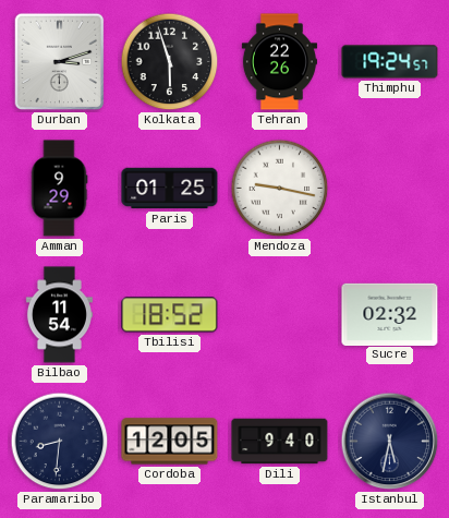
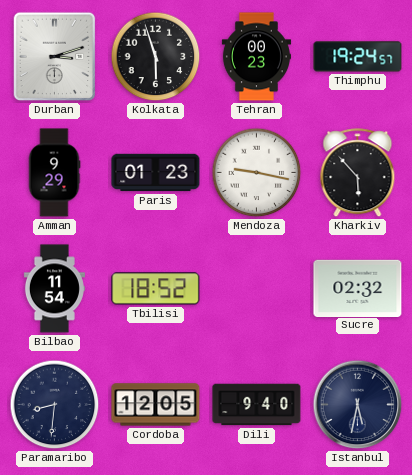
Tehran: 22:26 -> 00:23 (256, 57)
Paris: 01:25 -> 01:23 (156, 173)
Kharkiv: none -> 5:53 (358, 173)
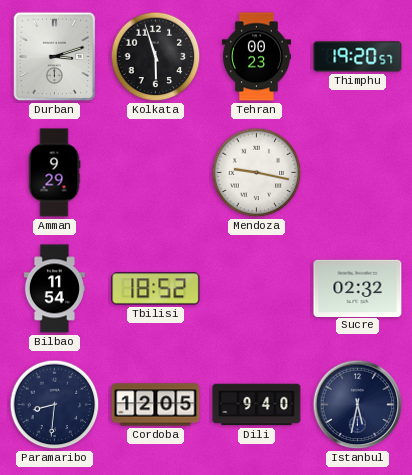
Thimphu: 19:24 -> 19:20 (358, 57)
Paris: 01:23 -> none (156, 173)
Kharkiv: 5:53 -> none (358, 173)
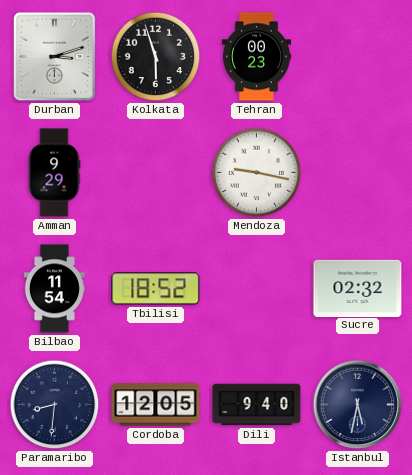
Thimphu: 19:20 -> none (358, 57)
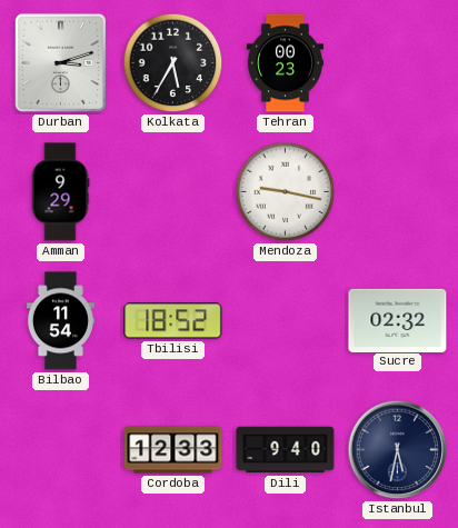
Kolkata: 5:57 -> 5:35 (173, 63)
Paramaribo: 8:31 -> none (55, 405)
Cordoba: 12:05 -> 12:33 (173, 450)
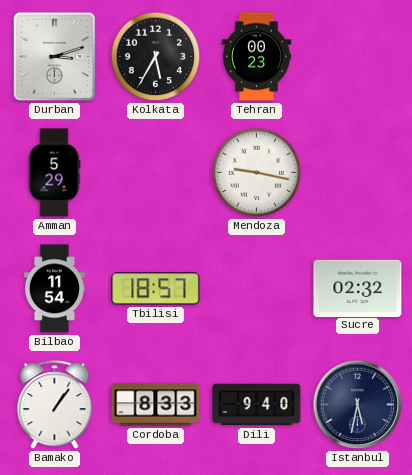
Amman: 9:29 -> 5:29 (54, 173)
Tbilisi: 18:52 -> 18:57 (156, 289)
Bamako: none -> 1:06 (55, 405)
Cordoba: 12:33 -> 8:33 (156, 405)
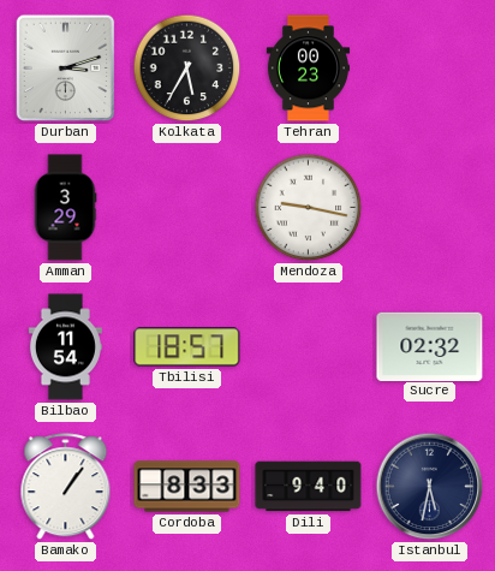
Amman: 5:29 -> 3:29 (65, 208)
